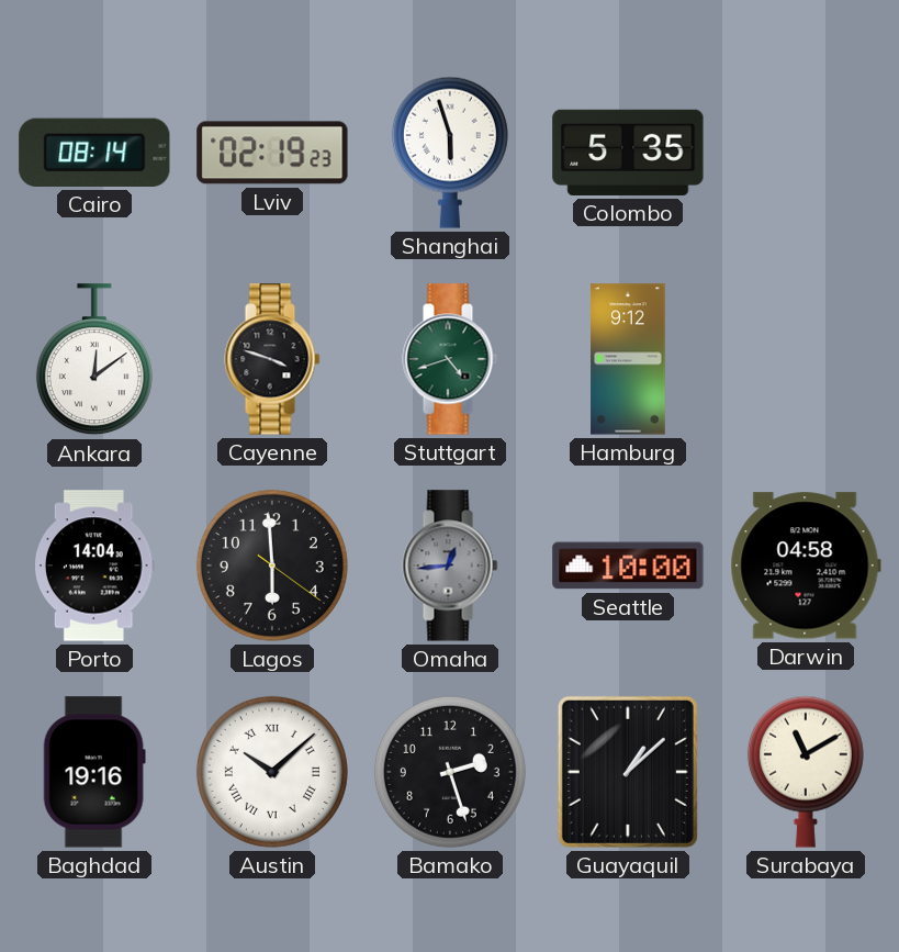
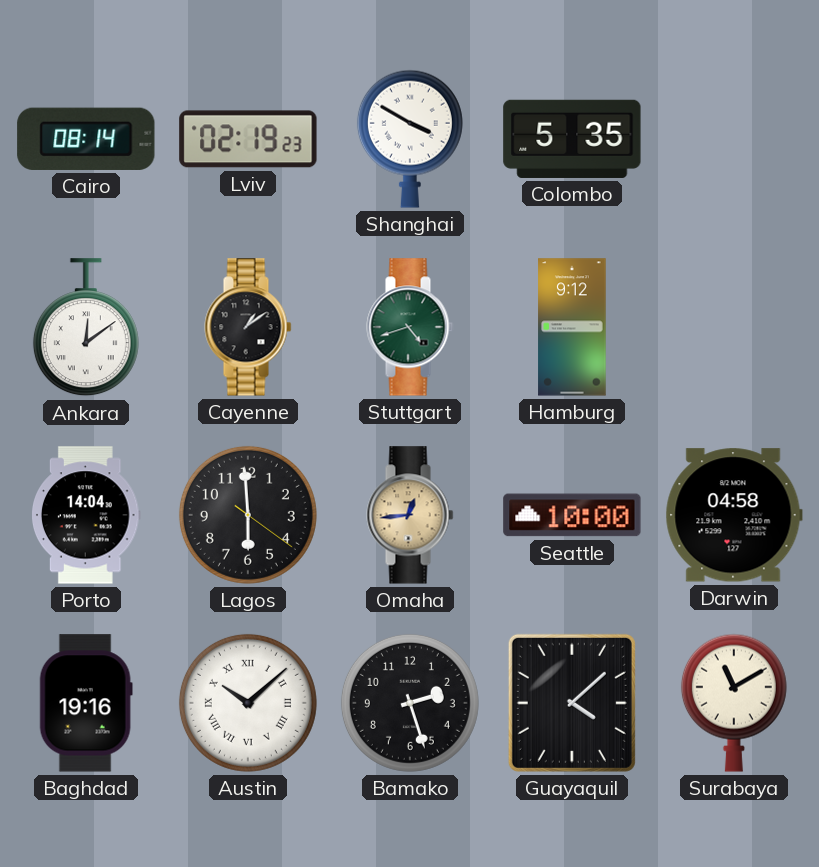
Shanghai: 5:57 -> 3:50 (410, 139)
Cayenne: 3:48 -> 1:09 (248, 327)
Omaha dial: grey -> champagne (410, 515)
Guayaquil: 1:08 -> 4:08 (572, 703)
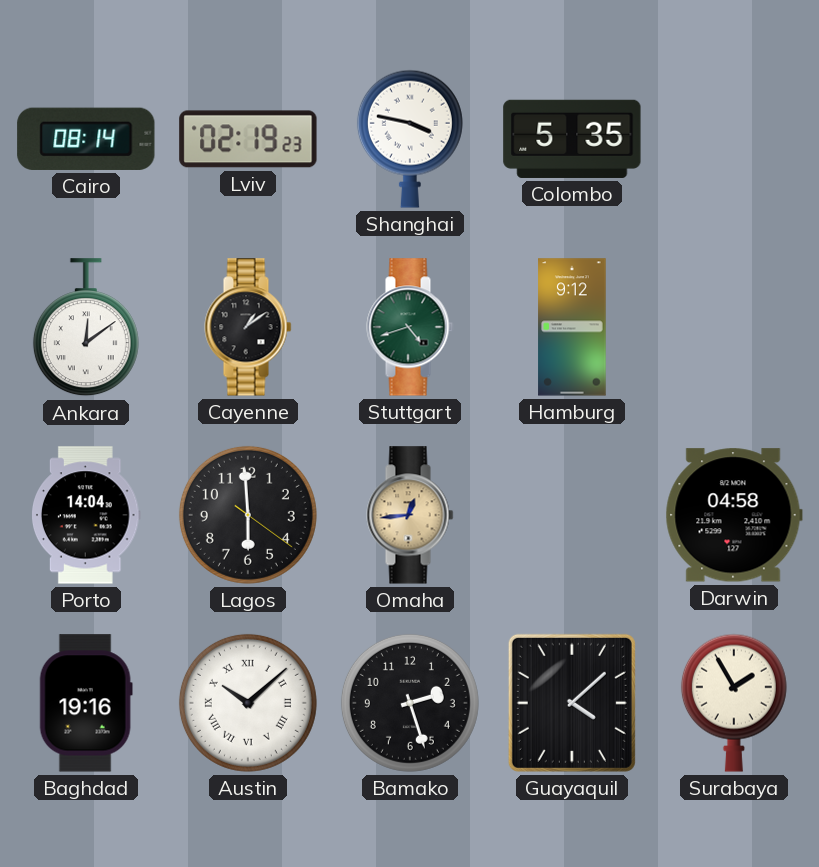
Shanghai: 3:50 -> 3:47 (410, 139)
Seattle: 10:00 -> none (572, 515)
Surabaya: 11:10 -> 1:55 (734, 703)
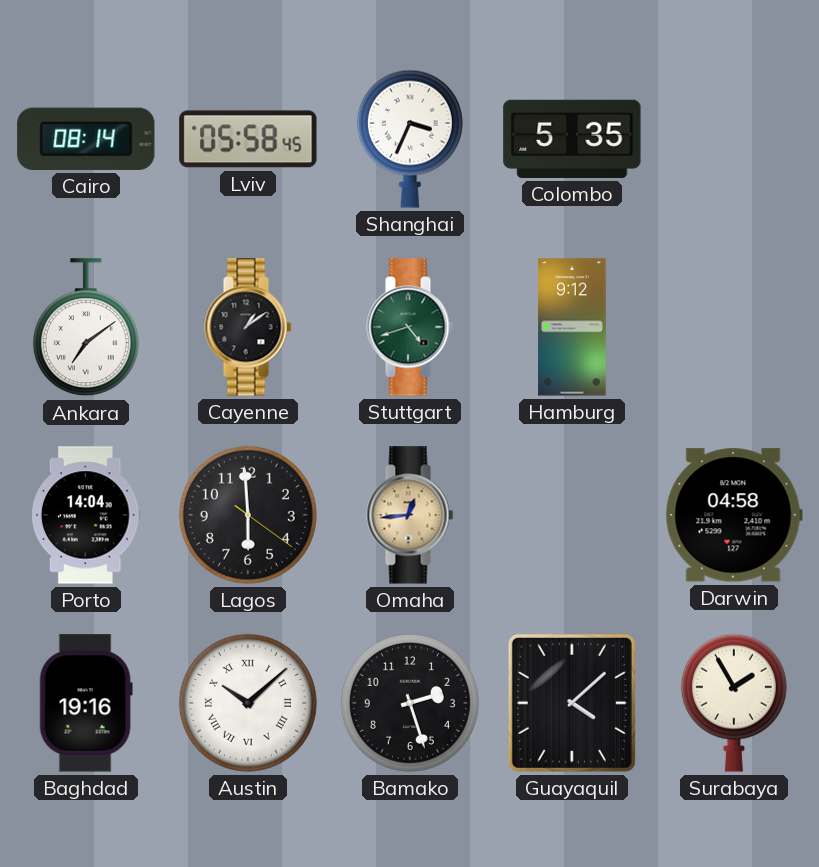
Lviv: 02:19 -> 05:58 (248, 139)
Shanghai: 3:47 -> 3:34 (410, 139)
Ankara: 12:09 -> 7:09 (86, 328)
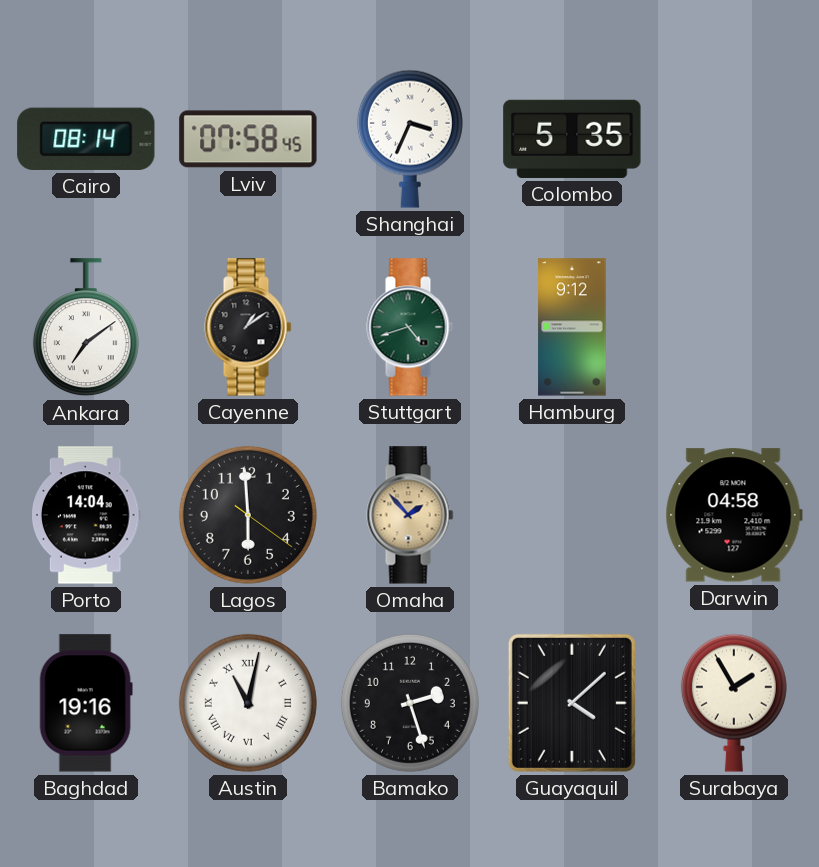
Lviv: 05:58 -> 07:58 (248, 139)
Omaha: 12:44 -> 1:53 (410, 515)
Austin: 10:08 -> 11:02 (248, 703)
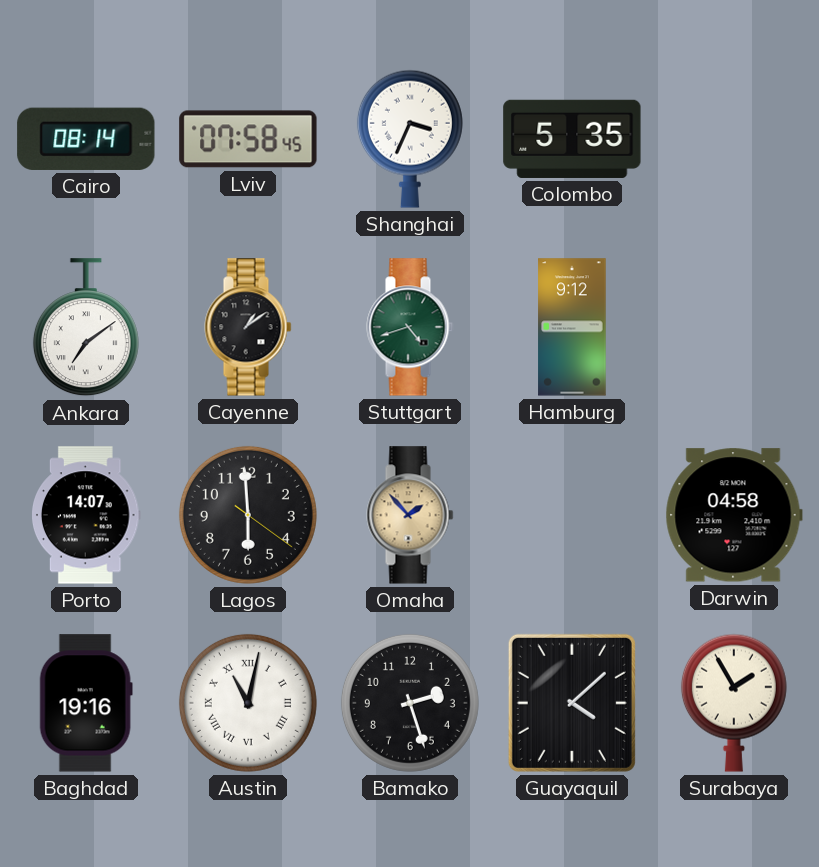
Porto: 14:04 -> 14:07 (87, 515)
